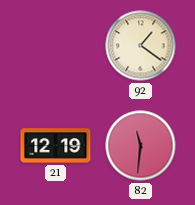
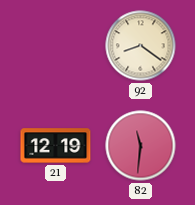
92: 1:21 -> 8:21 (141, 46)
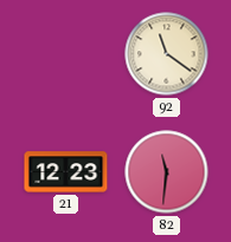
92: 8:21 -> 11:21 (167, 54)
21: 12:19 -> 12:23 (66, 172)
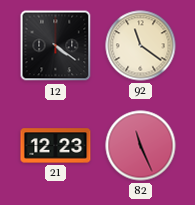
12: none -> 4:21 (56, 46)
82: 11:31 -> 11:26 (141, 146)
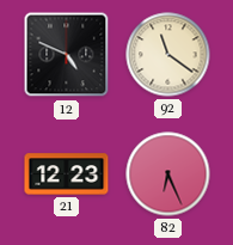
12: 4:21 -> 4:49 (67, 55)
82: 11:26 -> 6:26 (168, 174)
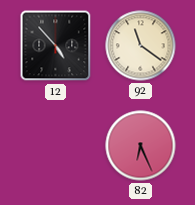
12: 4:49 -> 4:53 (56, 46)
21: 12:23 -> none (67, 174)
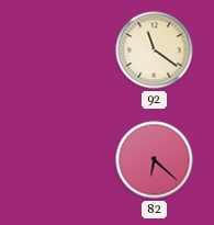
12: 4:53 -> none (56, 46)
82: 6:26 -> 6:22 (155, 160)
